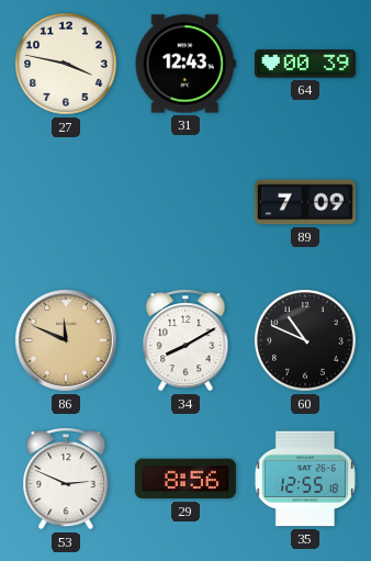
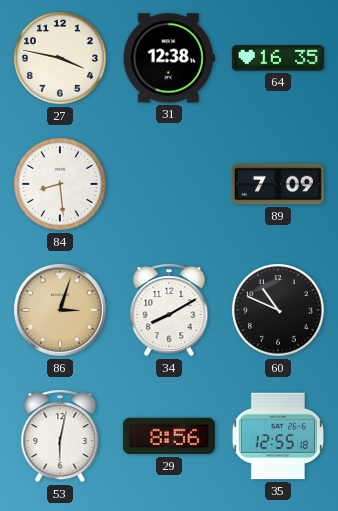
31: 12:43 -> 12:38 (169, 58)
64: 00:39 -> 16:35 (278, 58)
84: none -> 8:29 (60, 184)
86: 11:49 -> 3:03 (61, 311)
53: 2:49 -> 6:02 (60, 436)
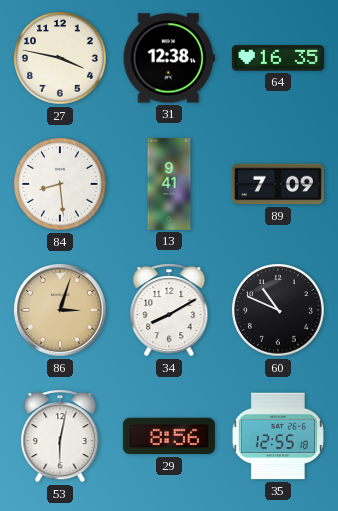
13: none -> 9:41 (169, 184)
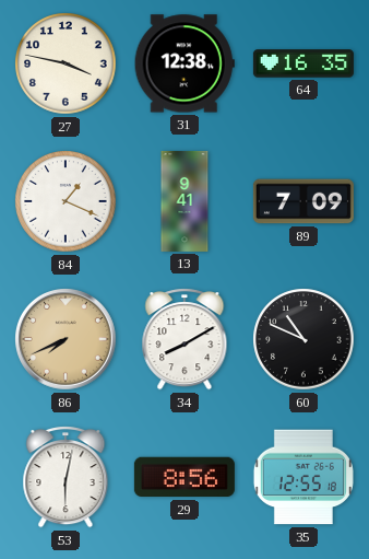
84: 8:29 -> 1:19 (66, 201)
86: 3:03 -> 7:41 (67, 340)
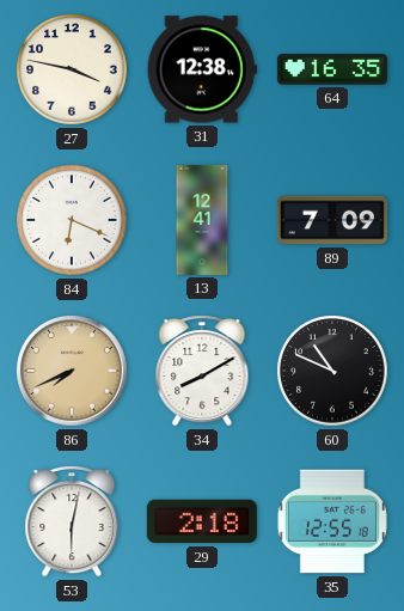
84: 1:19 -> 6:19 (72, 220)
13: 9:41 -> 12:41 (202, 220)
29: 8:56 -> 2:18 (202, 521)
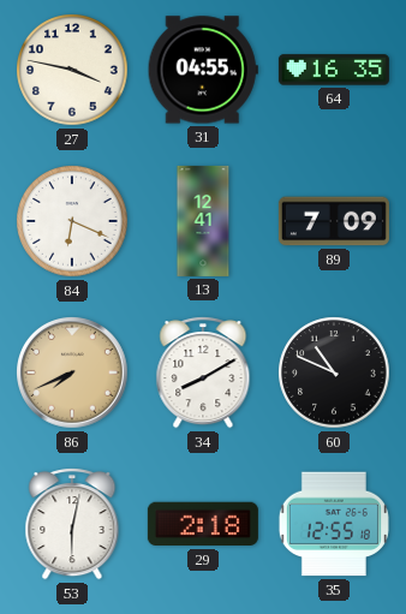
31: 12:38 -> 04:55 (203, 70)
